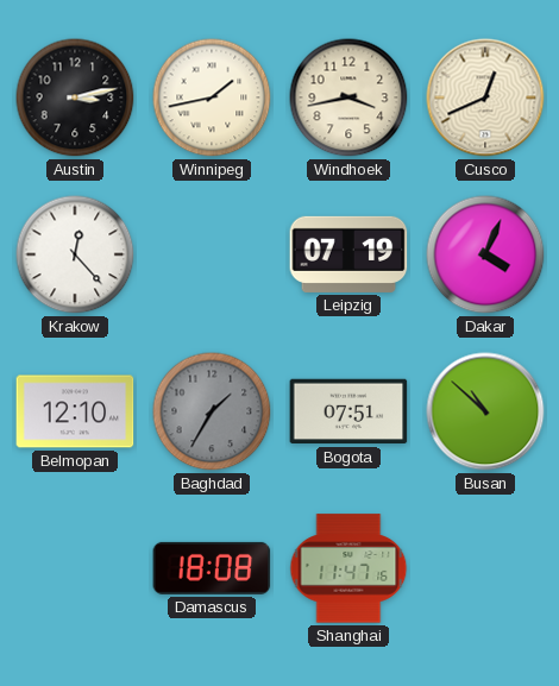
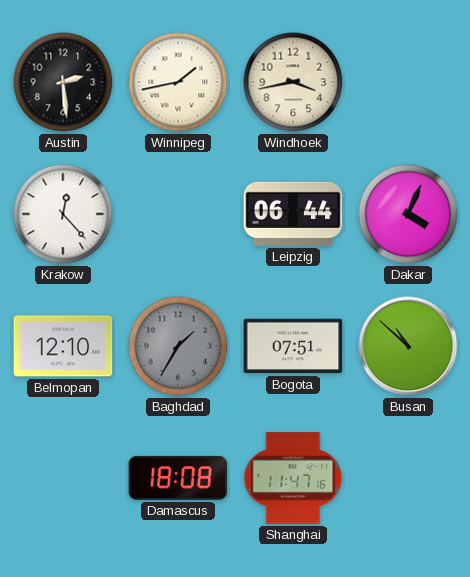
Austin: 3:13 -> 2:29 (63, 82)
Cusco: 12:41 -> none (485, 97)
Leipzig: 07:19 -> 06:44 (293, 214)
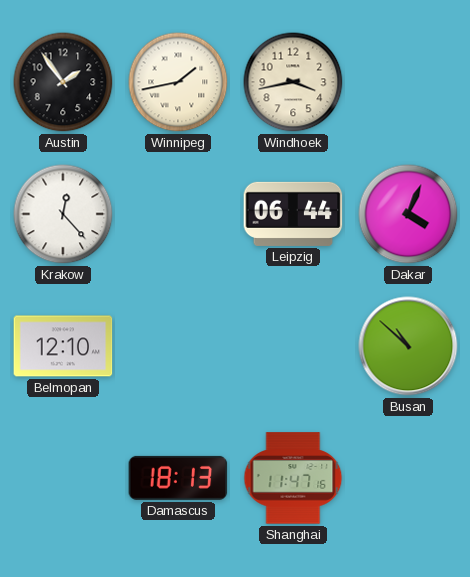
Austin: 2:29 -> 1:54 (63, 82)
Baghdad: 1:35 -> none (178, 346)
Bogota: 07:51 -> none (293, 346)
Damascus: 18:08 -> 18:13 (178, 478)
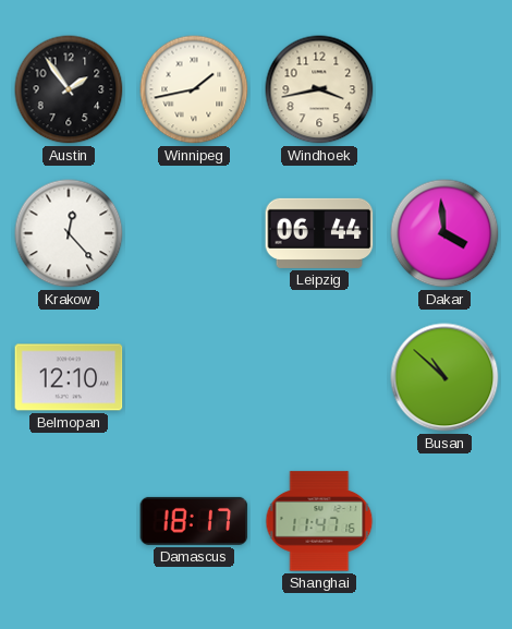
Dakar: 4:04 -> 3:59 (444, 233)
Damascus: 18:13 -> 18:17 (194, 521)
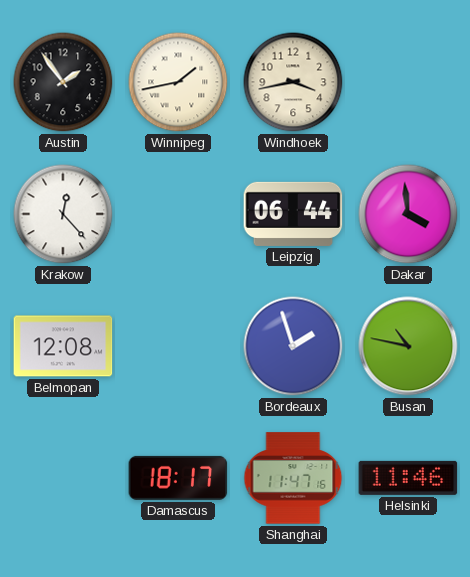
Belmopan: 12:10 -> 12:08 (63, 346)
Bordeaux: none -> 1:57 (293, 346)
Busan: 10:52 -> 10:47 (408, 346)
Helsinki: none -> 11:46 (408, 478)
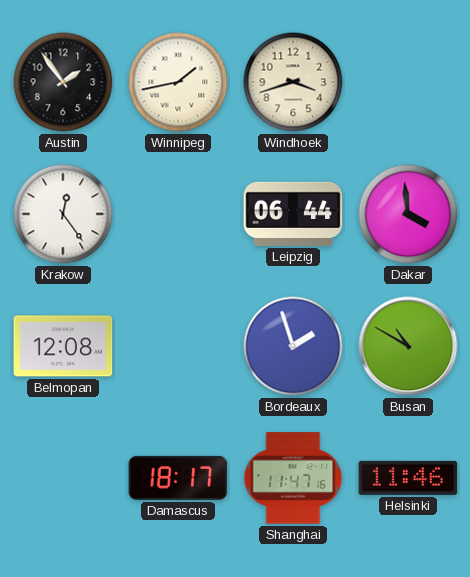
Windhoek: 3:43 -> 3:42 (293, 82)
Krakow: 12:23 -> 12:24 (63, 214)
Busan: 10:47 -> 10:50 (408, 346)
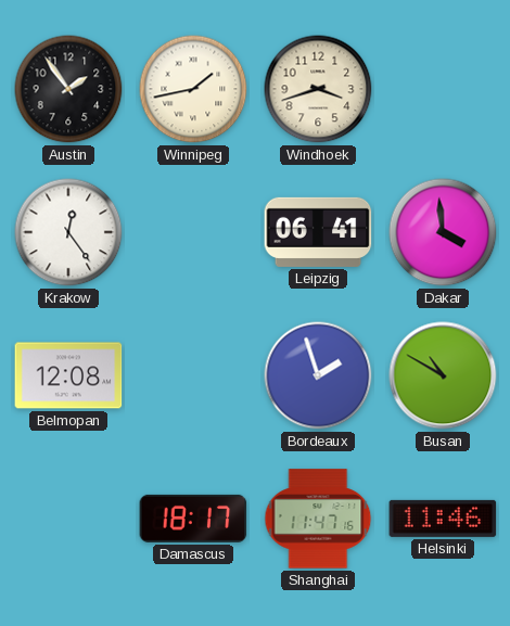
Leipzig: 06:44 -> 06:41 (318, 232)
